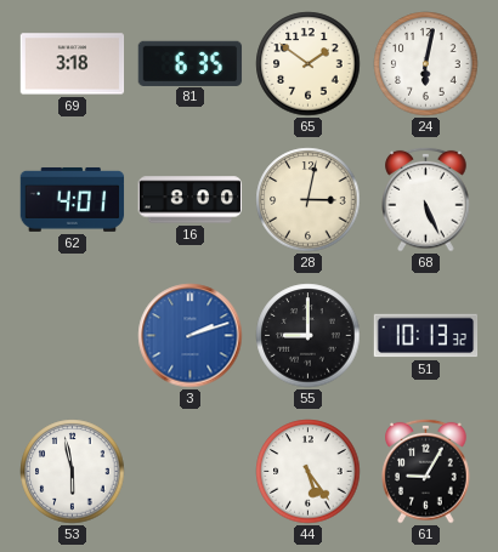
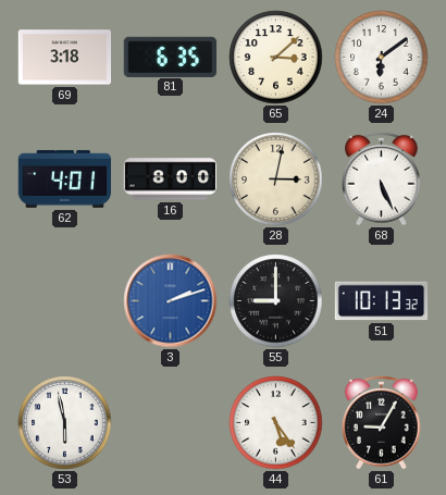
65: 1:51 -> 3:08 (276, 58)
24: 6:02 -> 6:09 (382, 58)
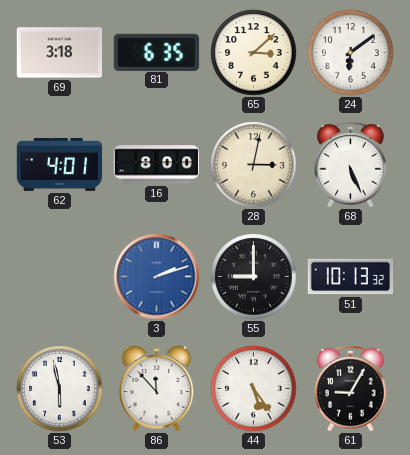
86: none -> 11:53 (157, 389)
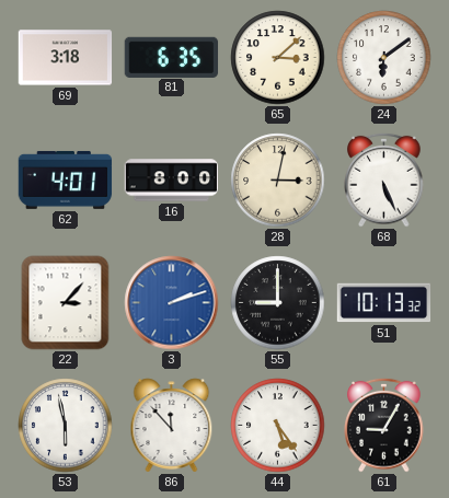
22: none -> 3:07 (66, 303)
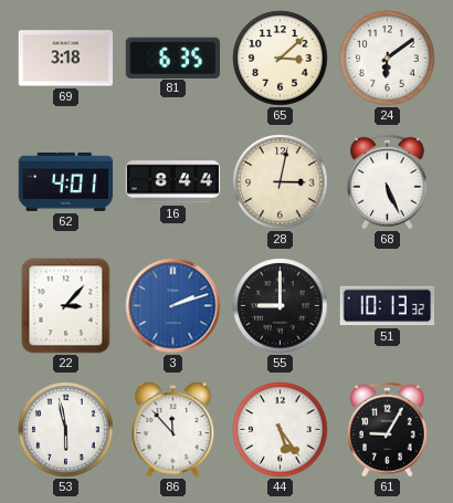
16: 8:00 -> 8:44 (173, 182)
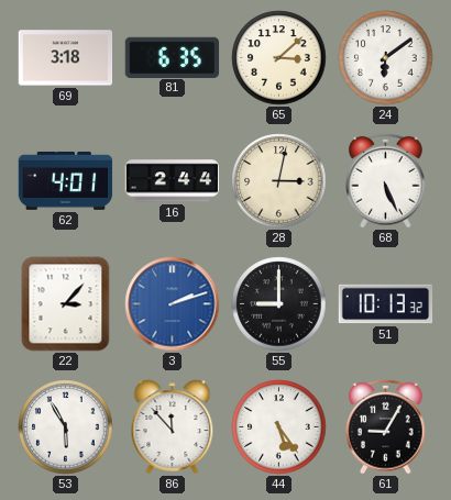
16: 8:44 -> 2:44 (173, 181)
53: 5:58 -> 5:55 (66, 427)
